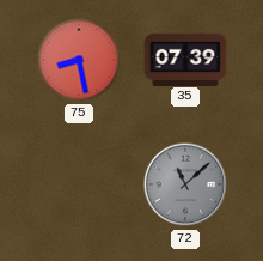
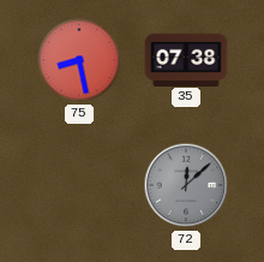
35: 07:39 -> 07:38 (186, 59)
72: 11:08 -> 12:08 (186, 185)
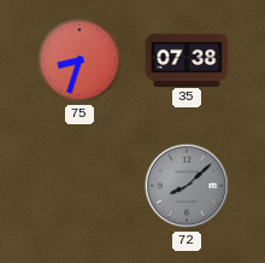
75: 8:28 -> 8:33 (79, 60)
72: 12:08 -> 8:08 (187, 186)
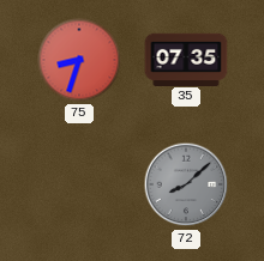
35: 07:38 -> 07:35 (186, 59)
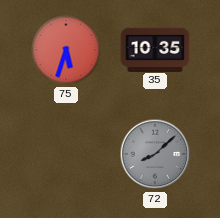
75: 8:33 -> 5:33 (66, 50)
35: 07:35 -> 10:35 (155, 49)
